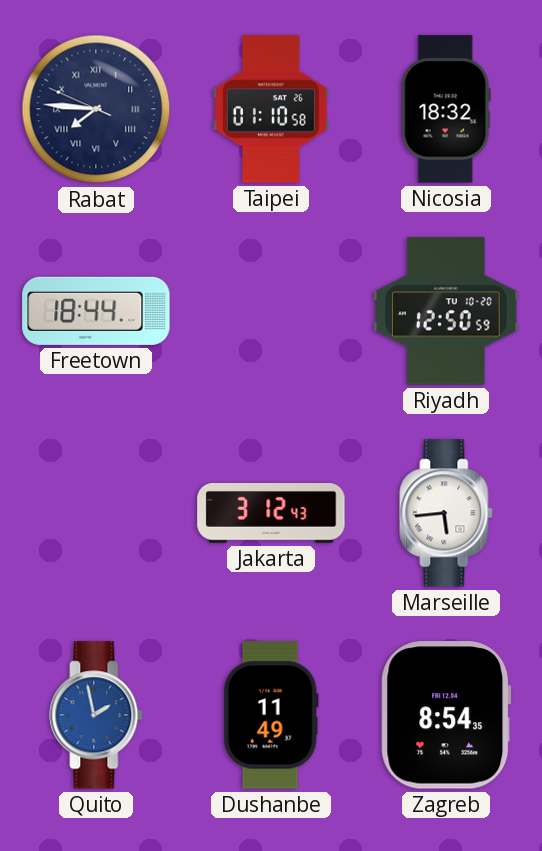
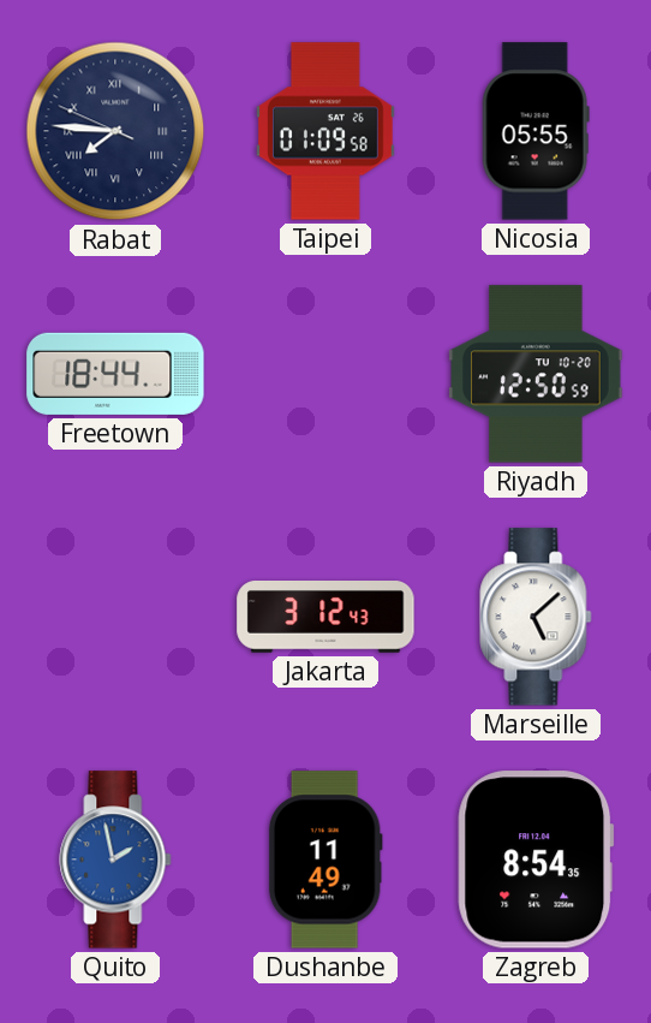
Taipei: 01:10 -> 01:09 (325, 131)
Nicosia: 18:32 -> 05:55 (536, 131)
Marseille: 5:44 -> 5:08 (536, 617)
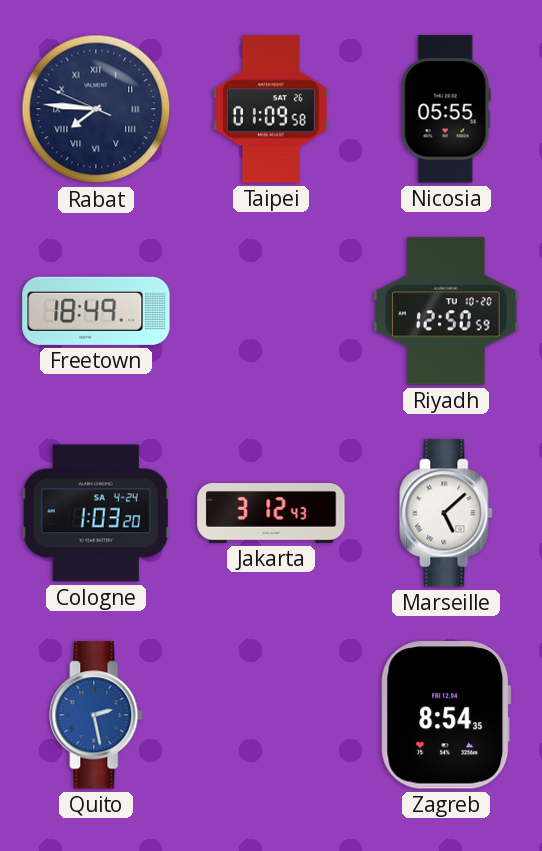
Freetown: 18:44 -> 18:49 (96, 311)
Cologne: none -> 1:03 (96, 513)
Quito: 1:58 -> 2:28 (96, 715)
Dushanbe: 11:49 -> none (325, 860)
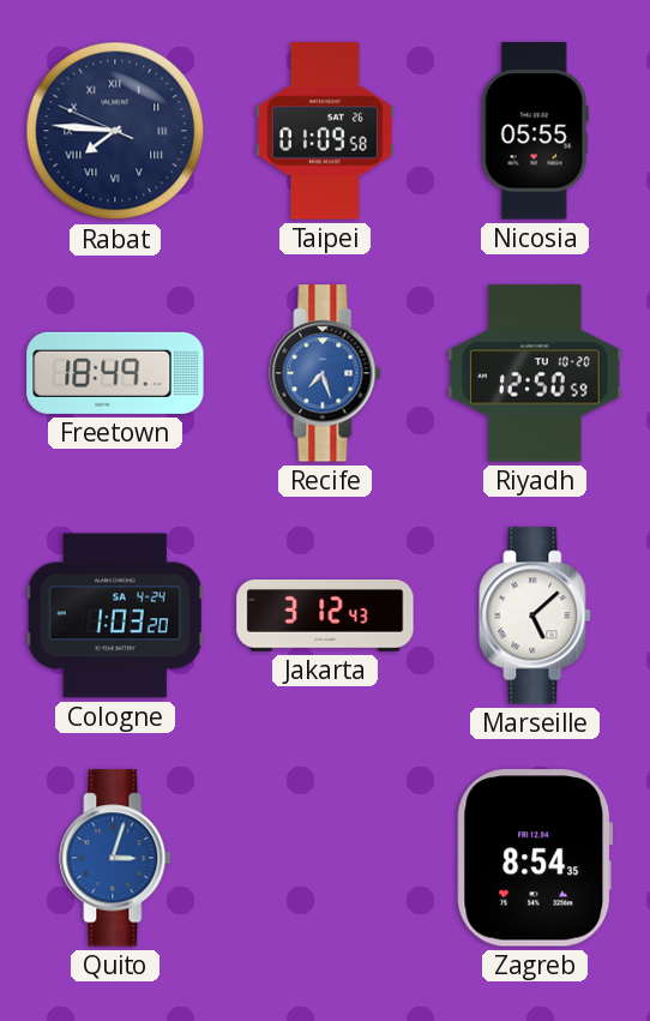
Recife: none -> 7:27 (325, 373)
Quito: 2:28 -> 3:03 (115, 858)
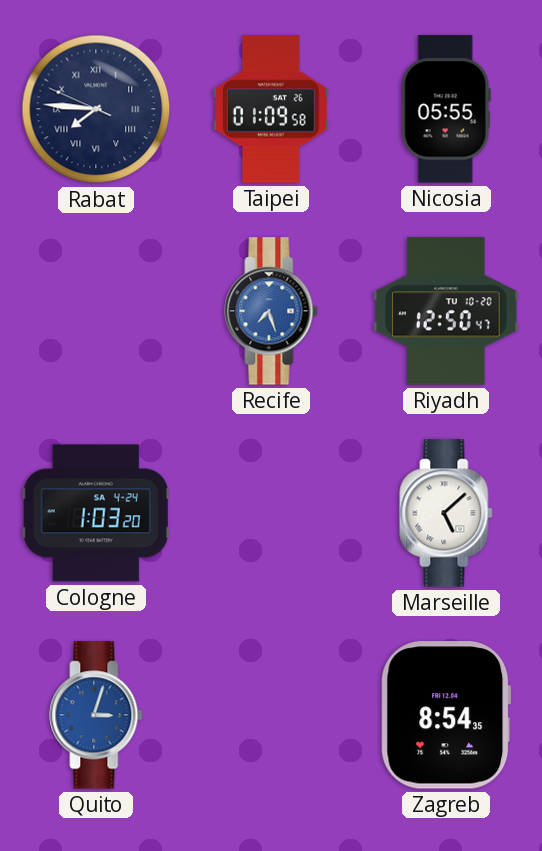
Freetown: 18:49 -> none (115, 373)
Riyadh: 12:50:59 -> 12:50:47 (446, 311)
Jakarta: 3:12 -> none (325, 617)
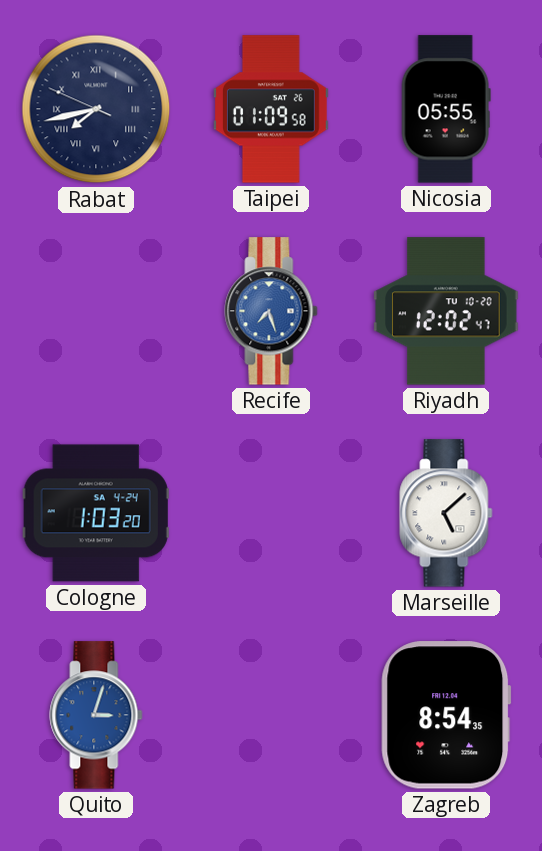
Rabat: 7:45 -> 7:42 (96, 109)
Riyadh: 12:50 -> 12:02 (446, 311)
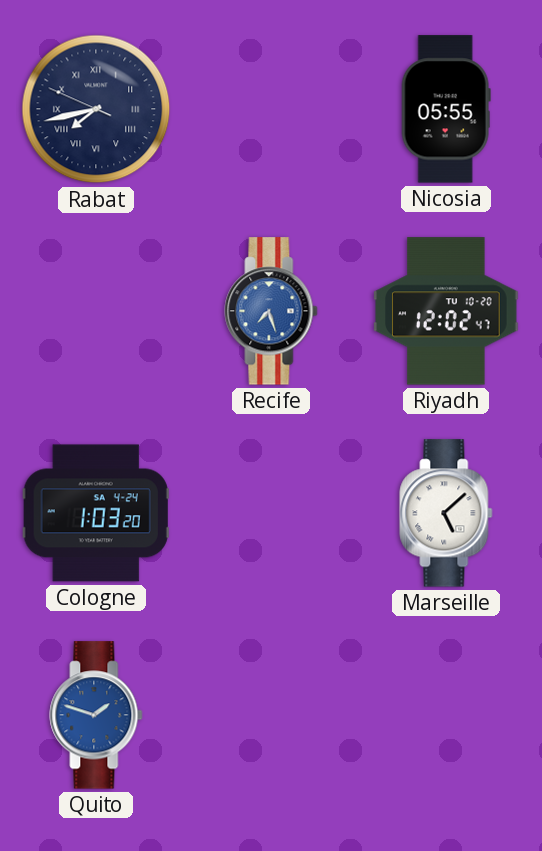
Taipei: 01:09 -> none (271, 109)
Quito: 3:03 -> 1:48 (96, 715)
Zagreb: 8:54 -> none (446, 715)
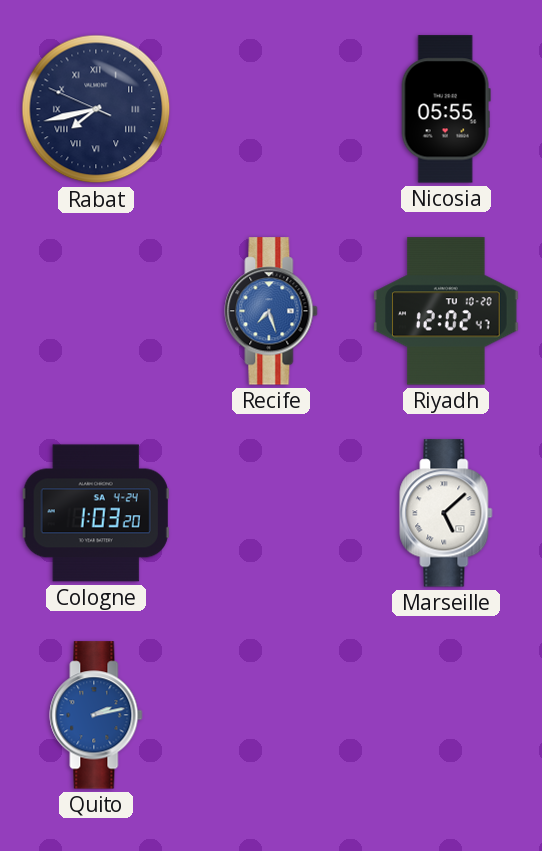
Quito: 1:48 -> 2:13 (96, 715)
